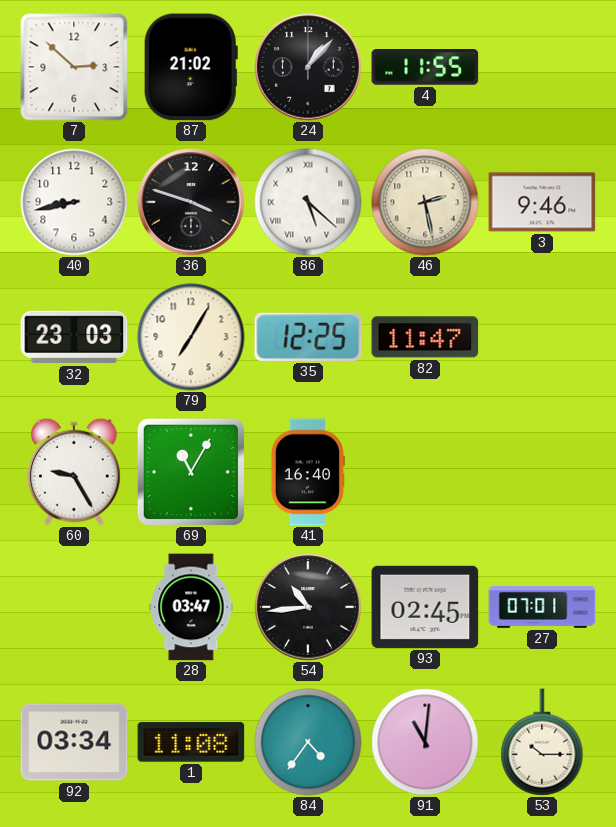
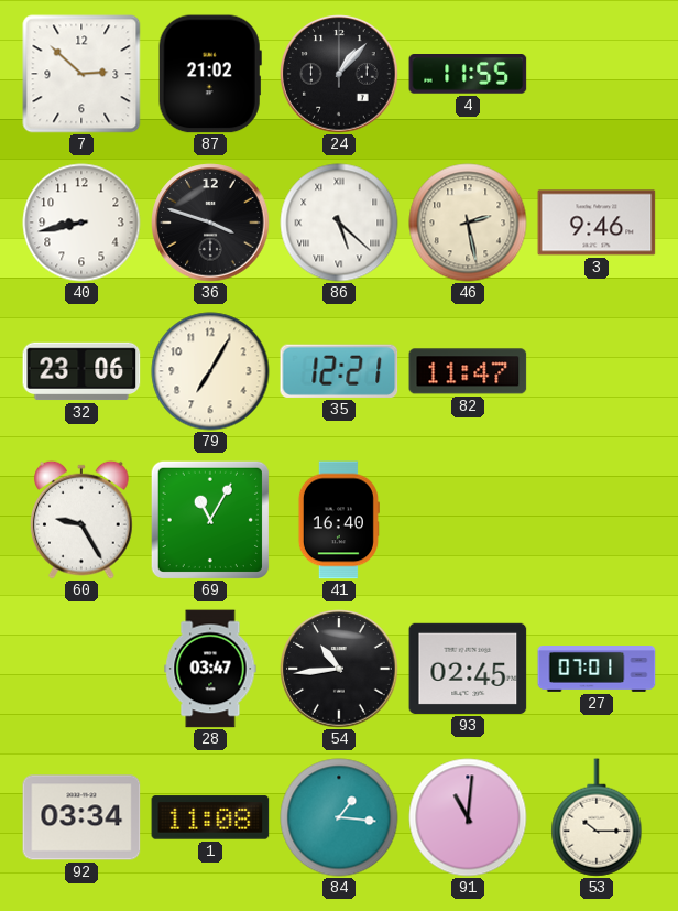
32: 23:03 -> 23:06 (81, 371)
35: 12:25 -> 12:21 (339, 371)
84: 4:36 -> 1:16 (339, 817)
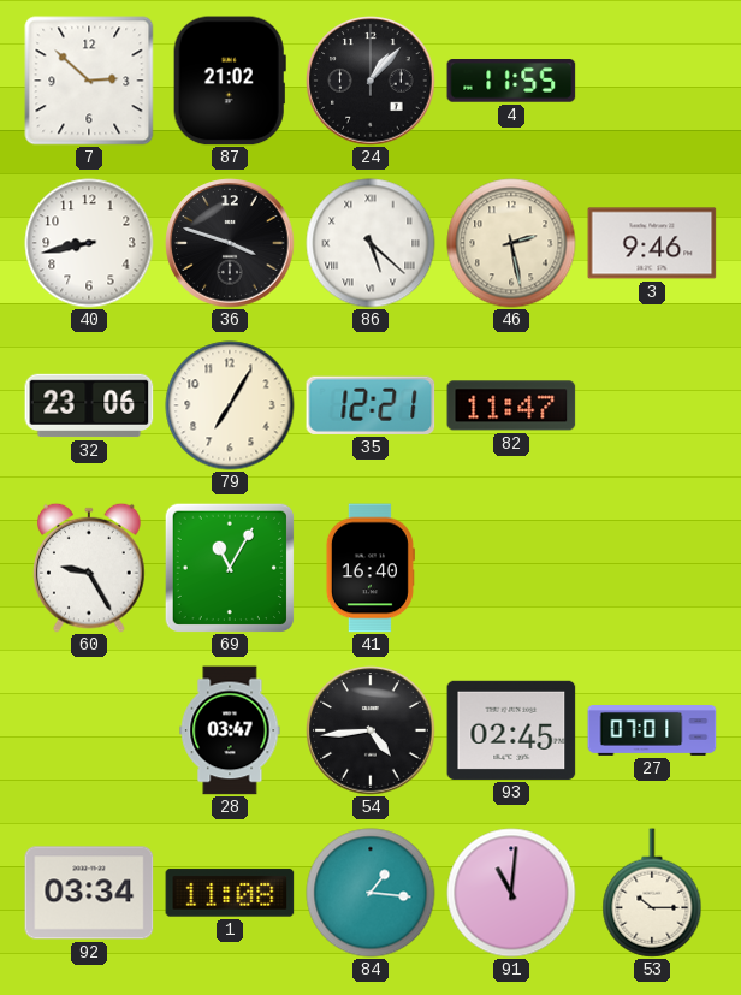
54: 10:44 -> 4:44 (370, 730)
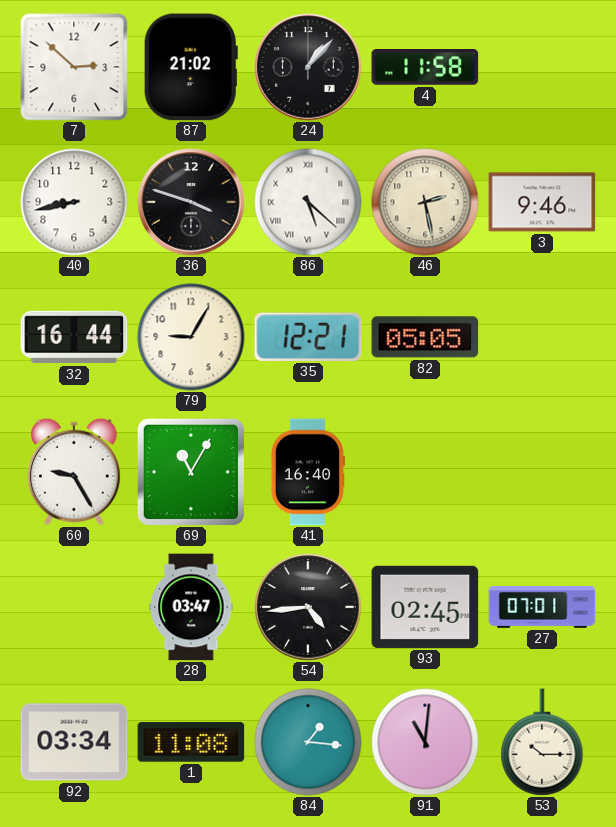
4: 11:55 -> 11:58 (425, 67)
32: 23:06 -> 16:44 (74, 337)
79: 7:05 -> 9:05 (191, 337)
82: 11:47 -> 05:05 (425, 337)
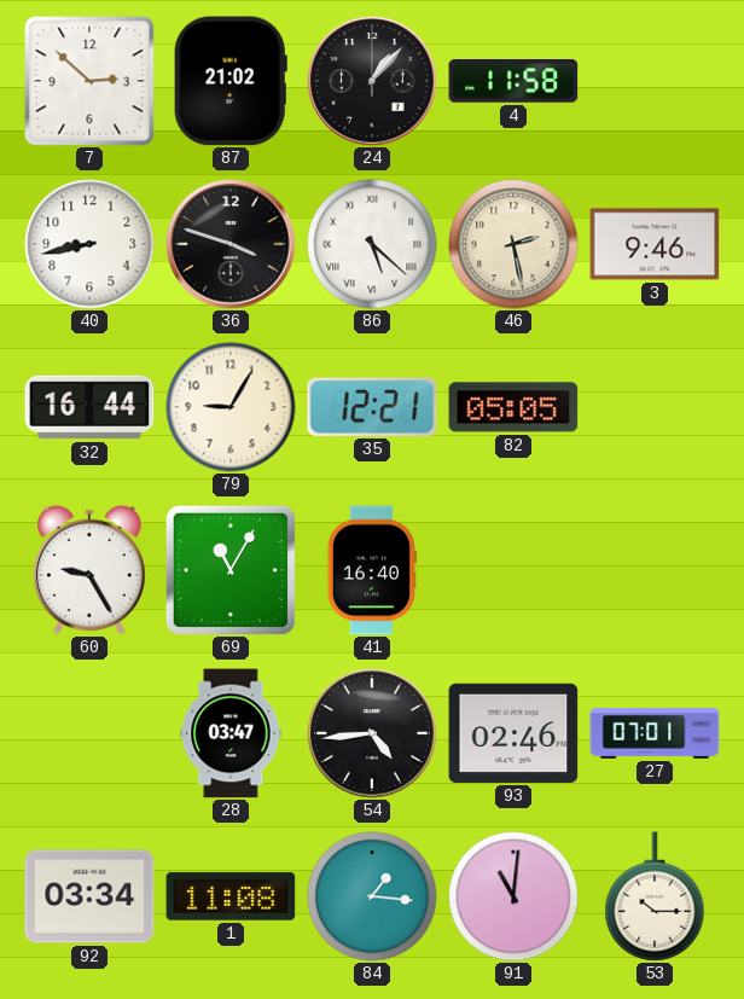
93: 02:45 -> 02:46 (513, 733)
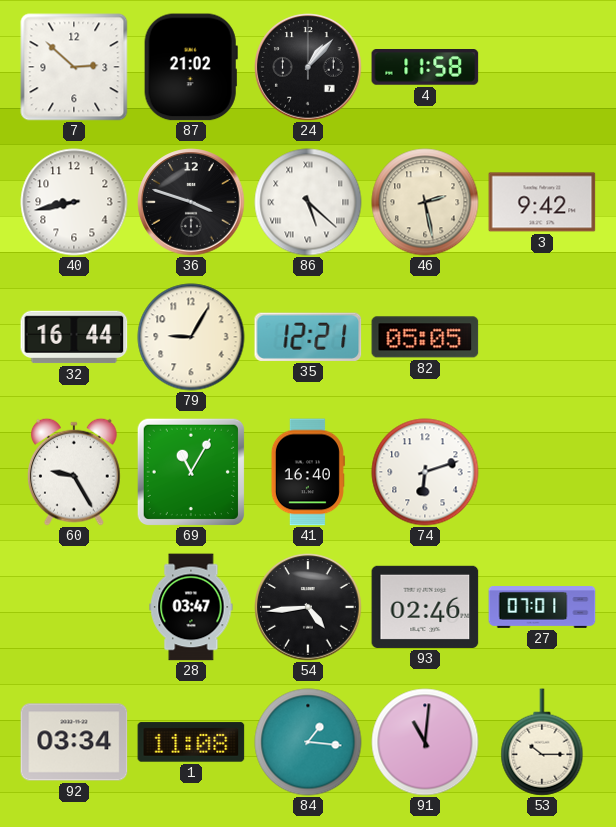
3: 9:46 -> 9:42 (542, 202)
74: none -> 6:12 (425, 472)
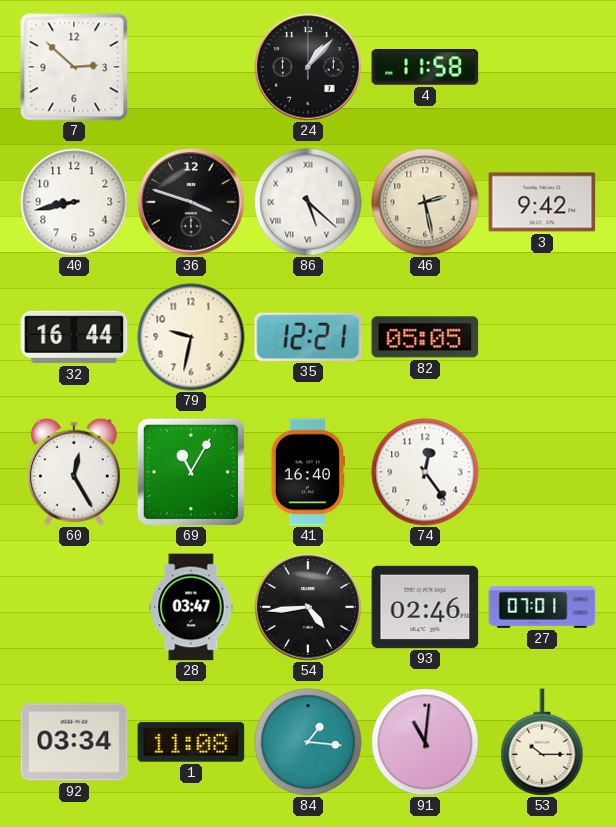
87: 21:02 -> none (191, 67)
79: 9:05 -> 9:32 (191, 337)
60: 9:25 -> 12:25 (75, 472)
74: 6:12 -> 12:24 (425, 472)
